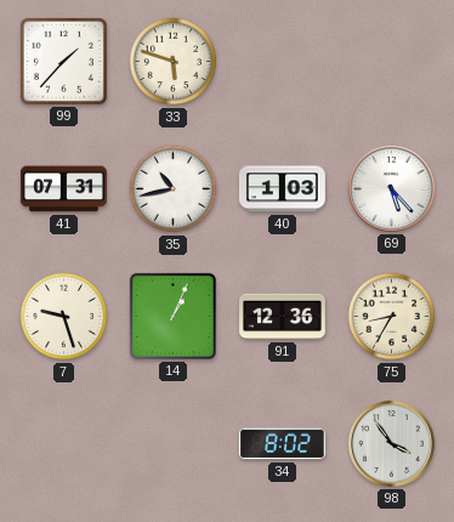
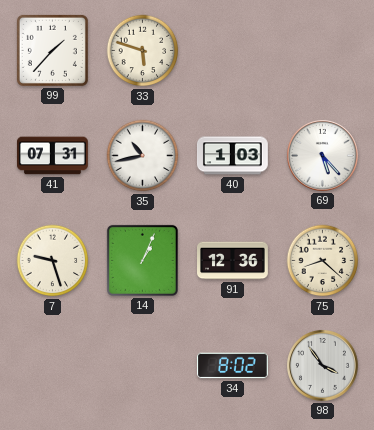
75: 8:35 -> 8:22 (323, 261)
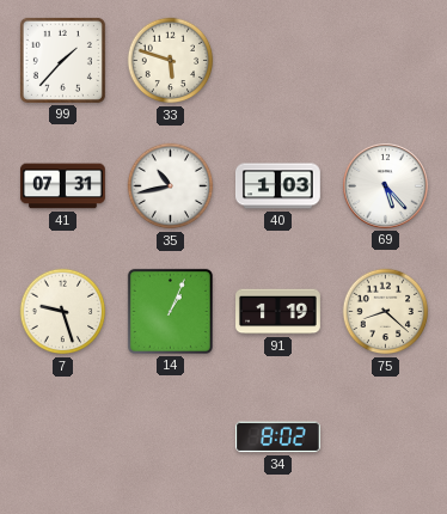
91: 12:36 -> 1:19 (278, 312)
98: 3:54 -> none (323, 366)
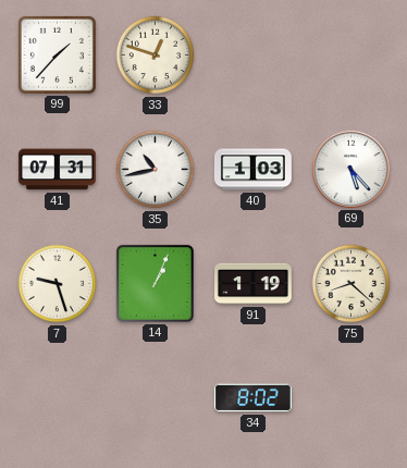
33: 5:48 -> 12:48 (156, 56)
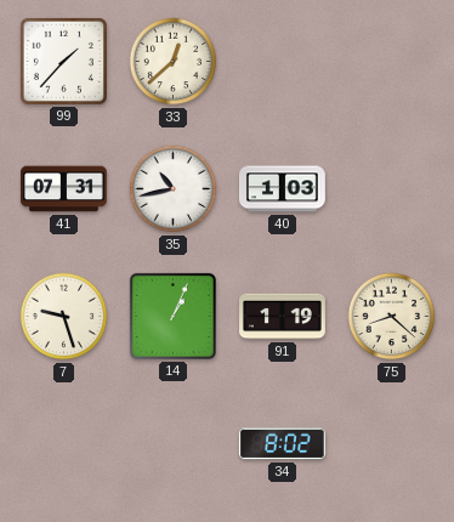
33: 12:48 -> 12:38 (174, 62)
69: 5:23 -> none (351, 170)
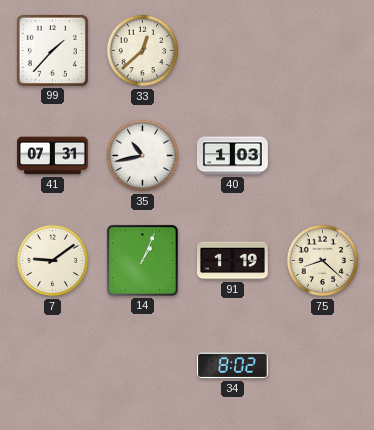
7: 9:27 -> 9:09 (53, 261)
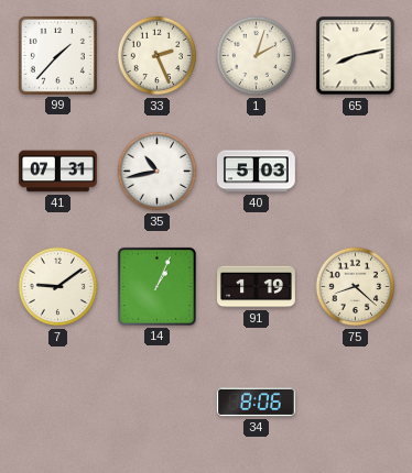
33: 12:38 -> 2:26 (158, 56)
1: none -> 2:03 (257, 56)
65: none -> 8:13 (356, 56)
40: 1:03 -> 5:03 (257, 172)
34: 8:02 -> 8:06 (256, 403)
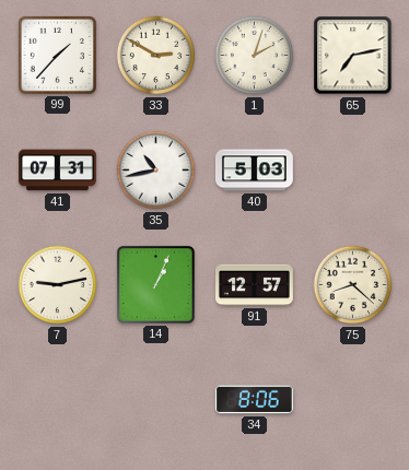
33: 2:26 -> 2:50 (156, 56)
65: 8:13 -> 7:13 (353, 56)
7: 9:09 -> 9:13 (58, 285)
91: 1:19 -> 12:57 (255, 285)
